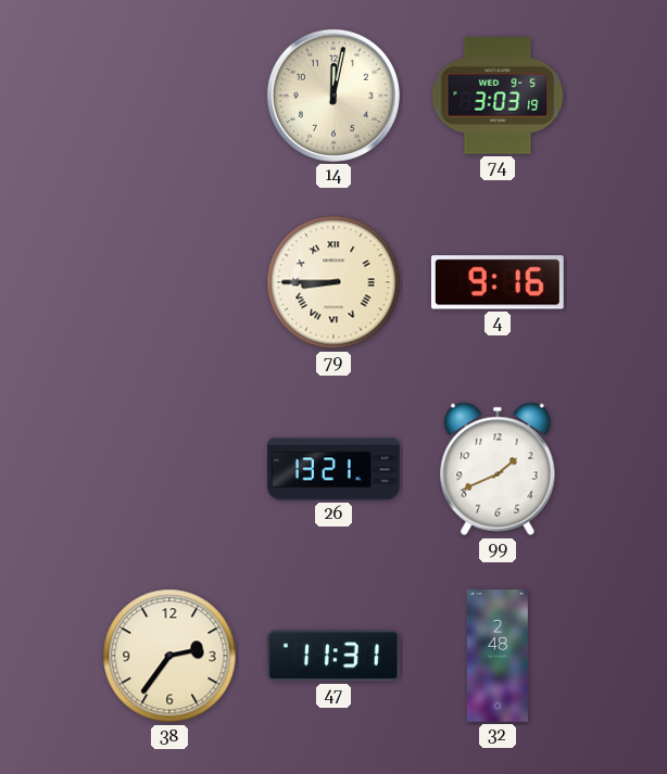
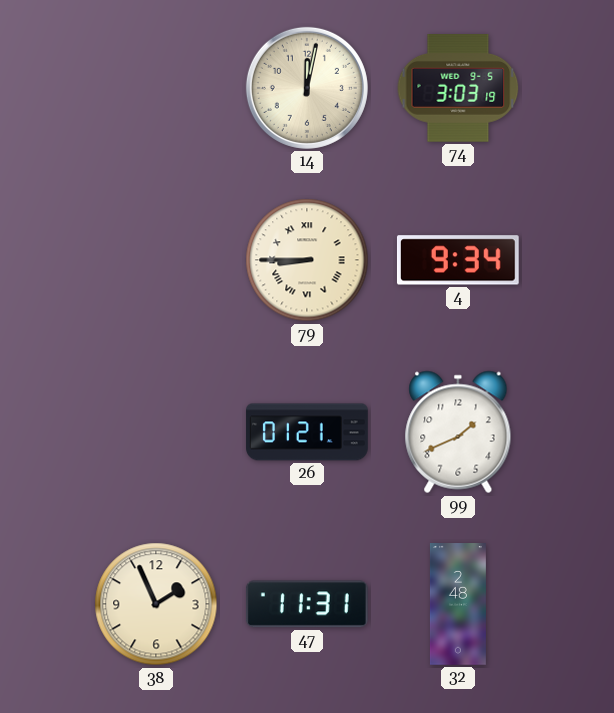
4: 9:16 -> 9:34 (458, 260)
26: 13:21 -> 01:21 (307, 432)
38: 2:36 -> 1:56 (156, 604)
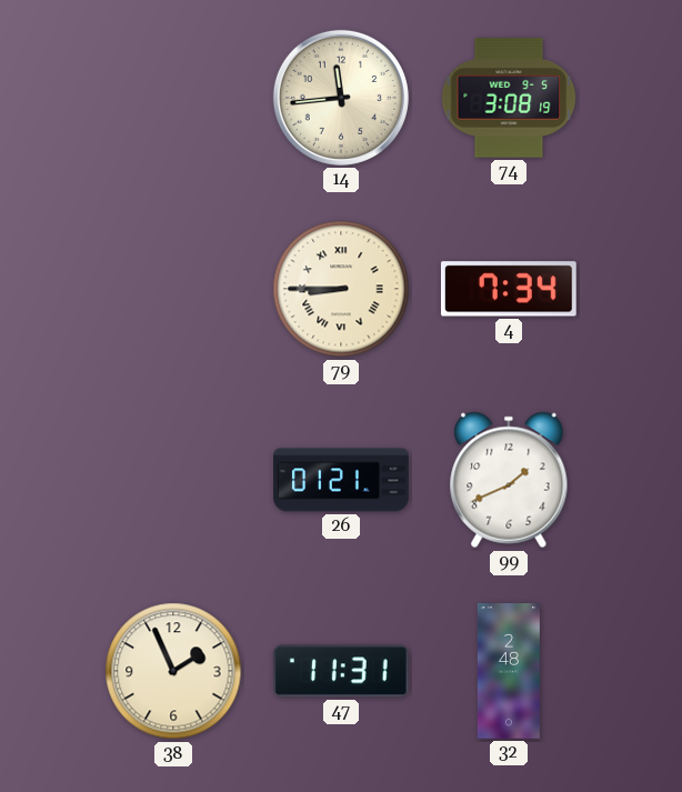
14: 12:02 -> 11:44 (341, 98)
74: 3:03 -> 3:08 (509, 99)
4: 9:34 -> 7:34 (509, 289)
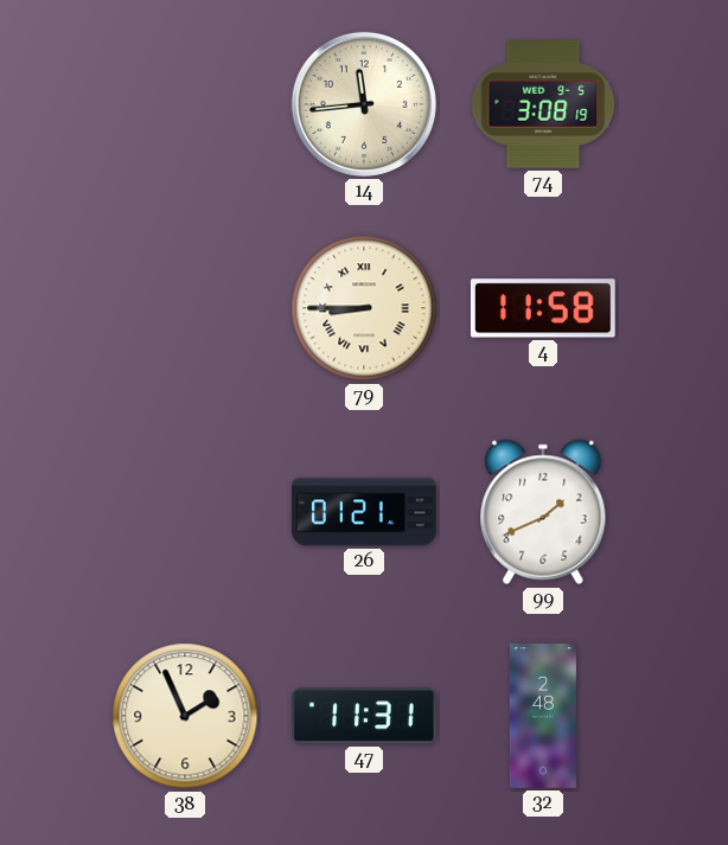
4: 7:34 -> 11:58 (543, 308)
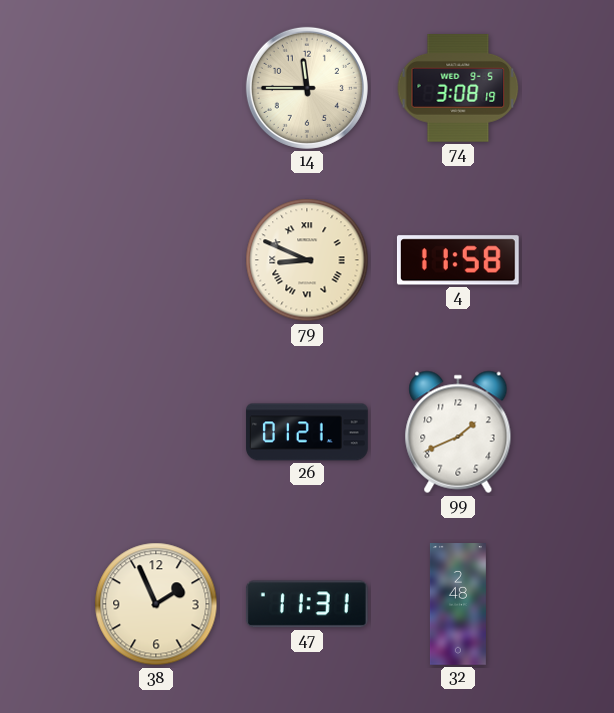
14: 11:44 -> 11:45 (307, 88)
79: 8:45 -> 8:49 (307, 260)
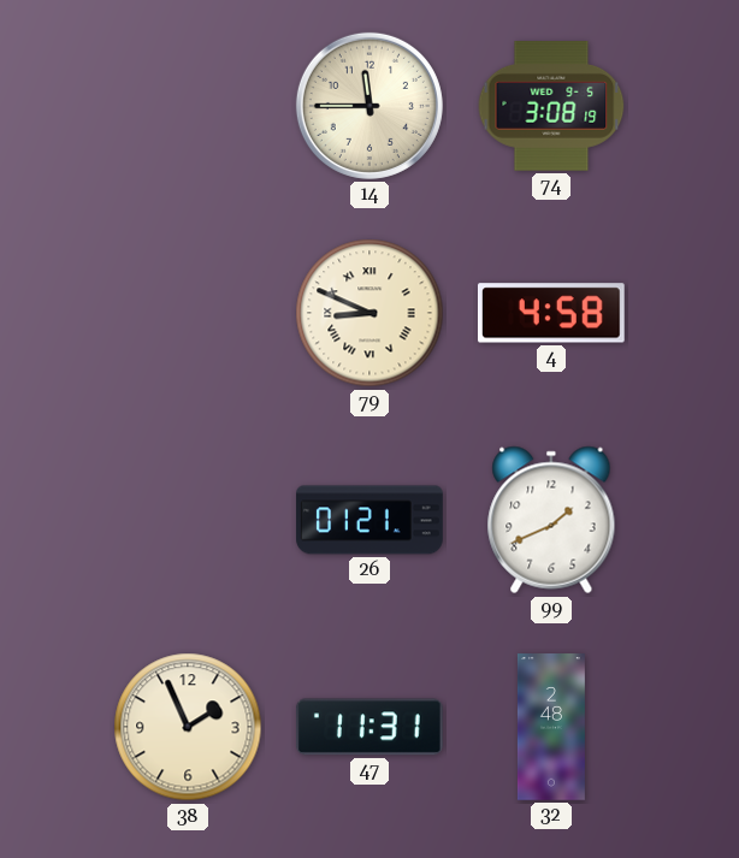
4: 11:58 -> 4:58 (551, 313)
